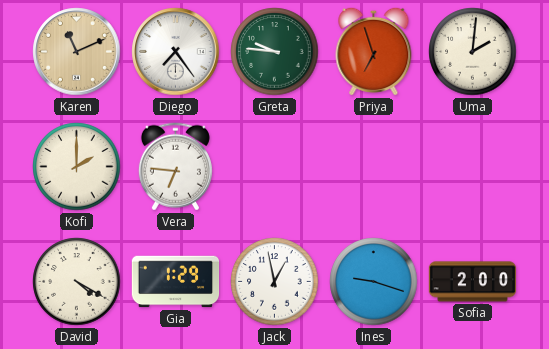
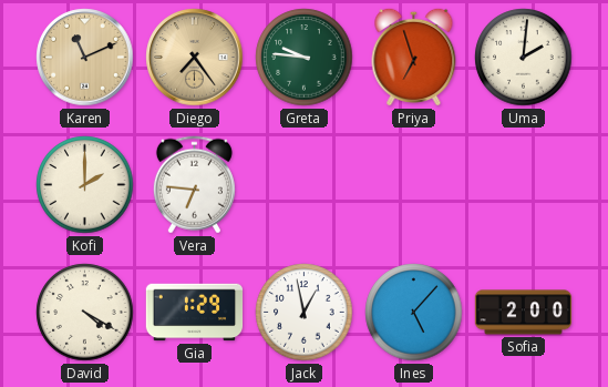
Diego dial: white -> champagne (195, 58)
Ines: 9:18 -> 5:07 (414, 313)
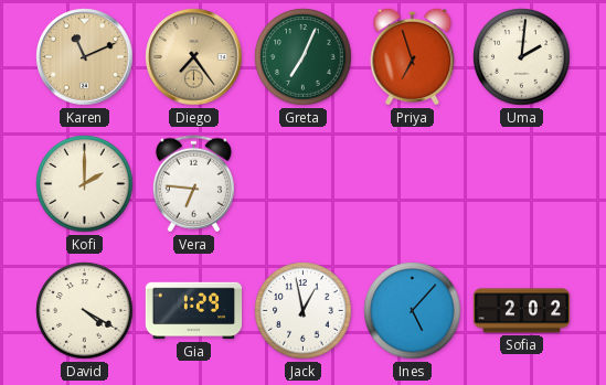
Greta: 9:46 -> 7:04 (304, 57)
Sofia: 2:00 -> 2:02 (522, 311)
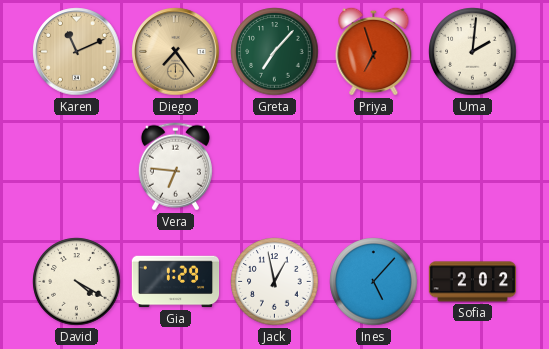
Greta: 7:04 -> 7:07 (275, 52)
Kofi: 2:00 -> none (85, 184)
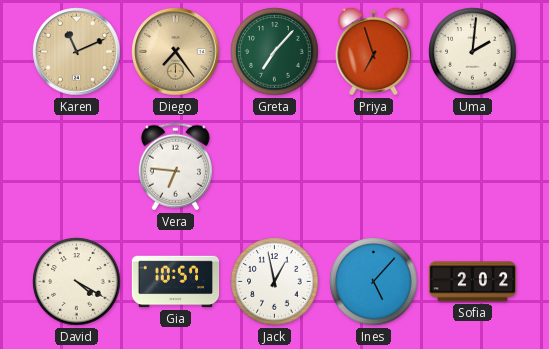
Gia: 1:29 -> 10:57 (176, 282)
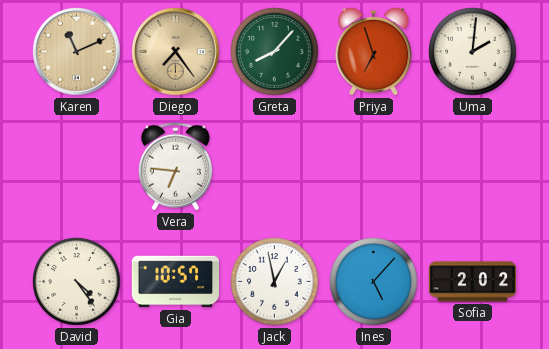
Greta: 7:07 -> 8:07 (275, 52)
David: 4:20 -> 4:24 (77, 282)
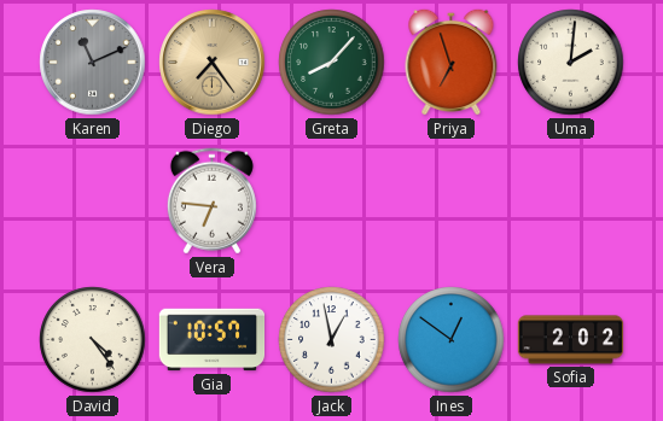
Karen dial: champagne -> grey (93, 63)
Ines: 5:07 -> 12:51 (452, 340)
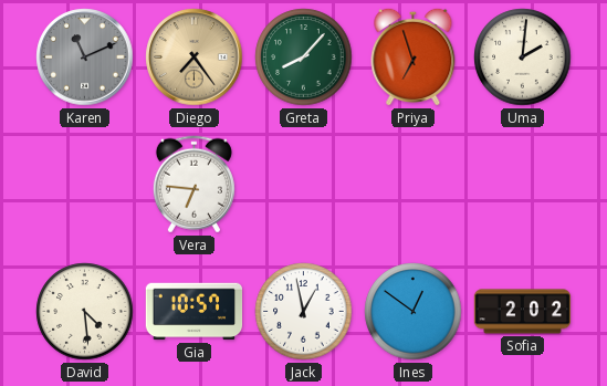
David: 4:24 -> 4:29 (85, 312)
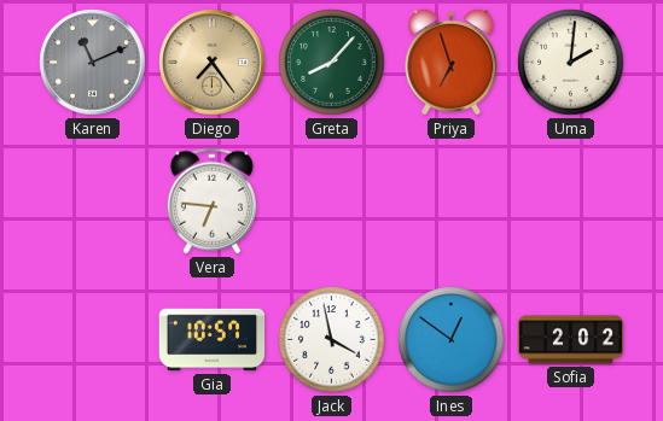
David: 4:29 -> none (85, 312)
Jack: 12:58 -> 3:58 (332, 340)
